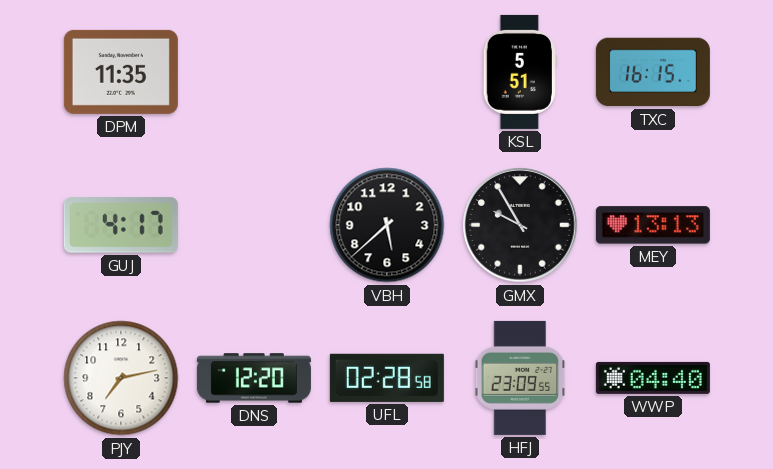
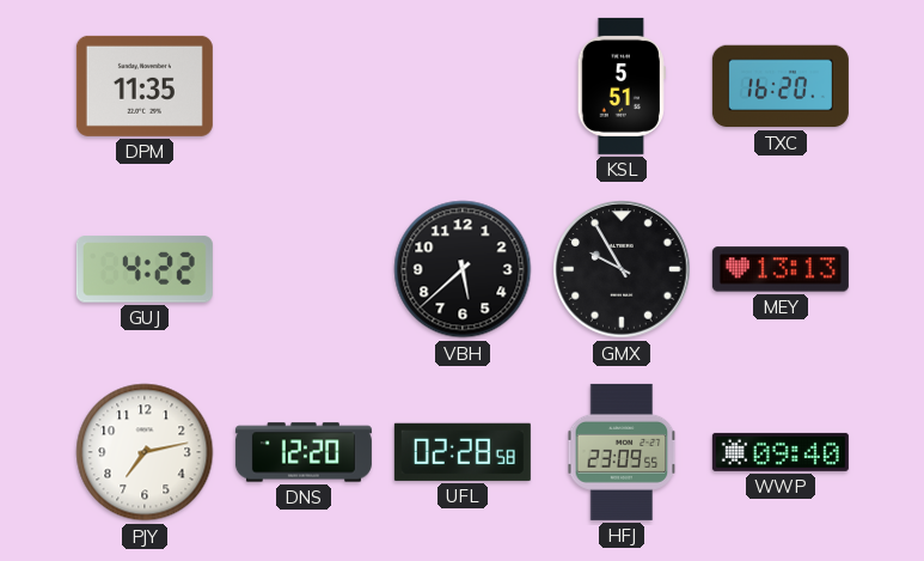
TXC: 16:15 -> 16:20 (781, 86)
GUJ: 4:17 -> 4:22 (145, 269)
WWP: 04:40 -> 09:40 (781, 452)
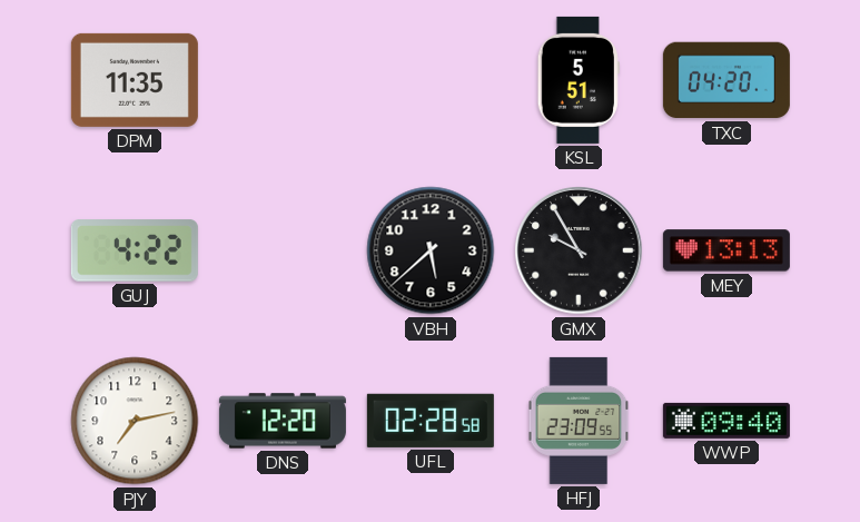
TXC: 16:20 -> 04:20 (726, 80)
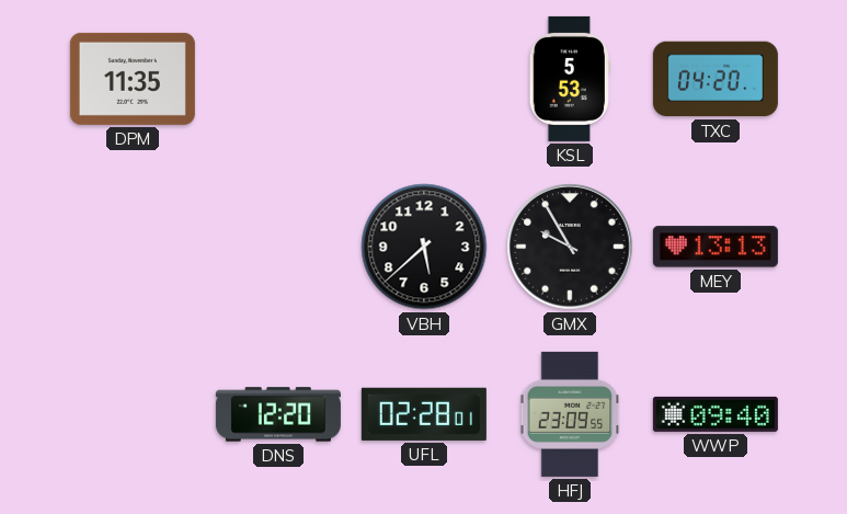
KSL: 5:51 -> 5:53 (570, 79)
GUJ: 4:22 -> none (135, 250)
PJY: 7:13 -> none (135, 421)
UFL: 02:28:58 -> 02:28:01 (424, 414)
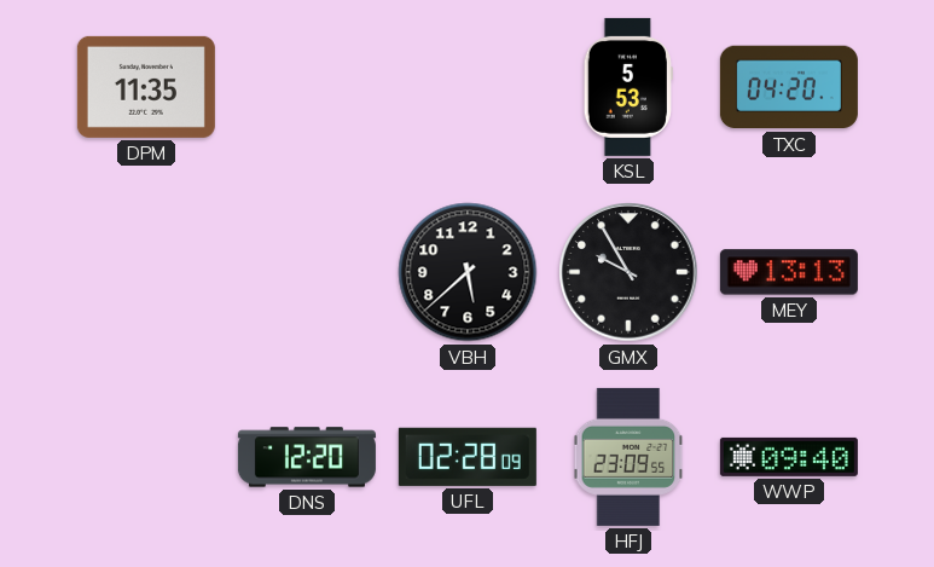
UFL: 02:28:01 -> 02:28:09 (468, 457)
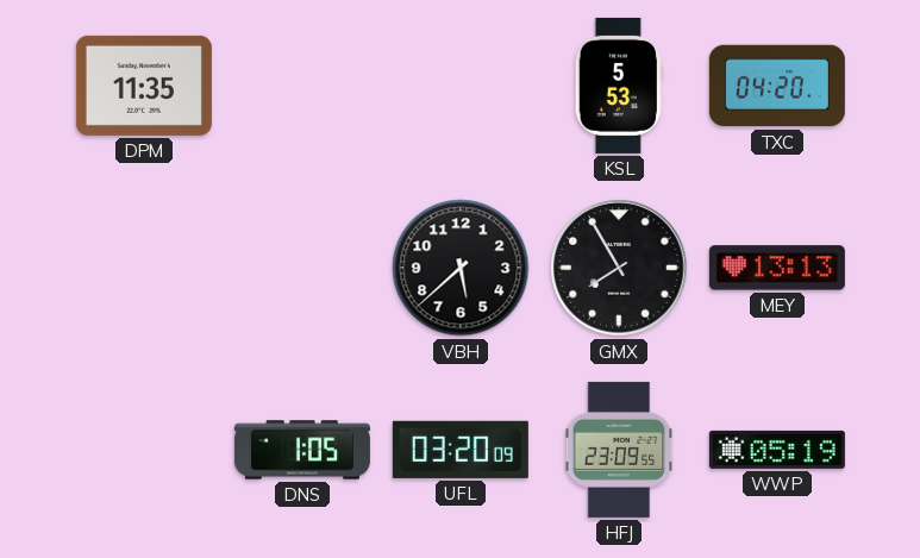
GMX: 9:55 -> 7:55 (619, 268)
DNS: 12:20 -> 1:05 (302, 450)
UFL: 02:28 -> 03:20 (461, 450)
WWP: 09:40 -> 05:19 (777, 450)
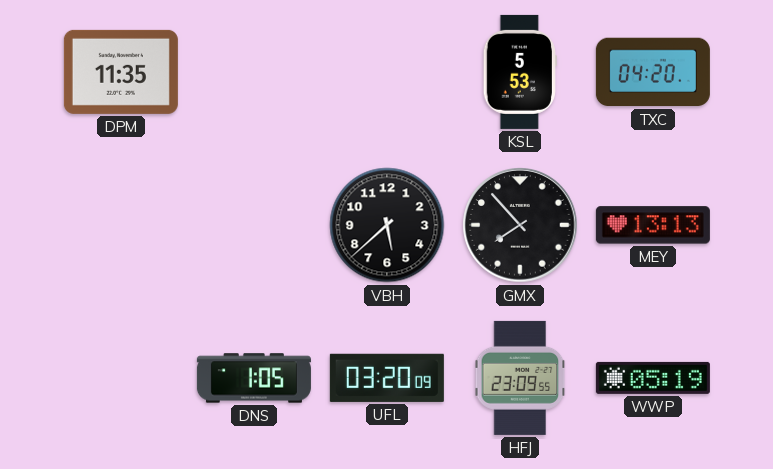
GMX: 7:55 -> 7:53 (520, 225)
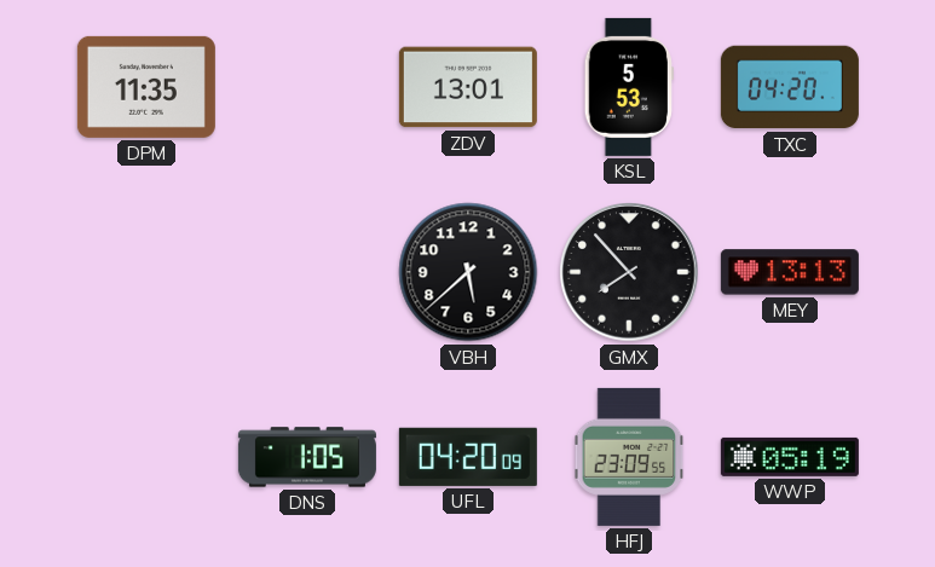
ZDV: none -> 13:01 (468, 87)
UFL: 03:20 -> 04:20 (468, 457)
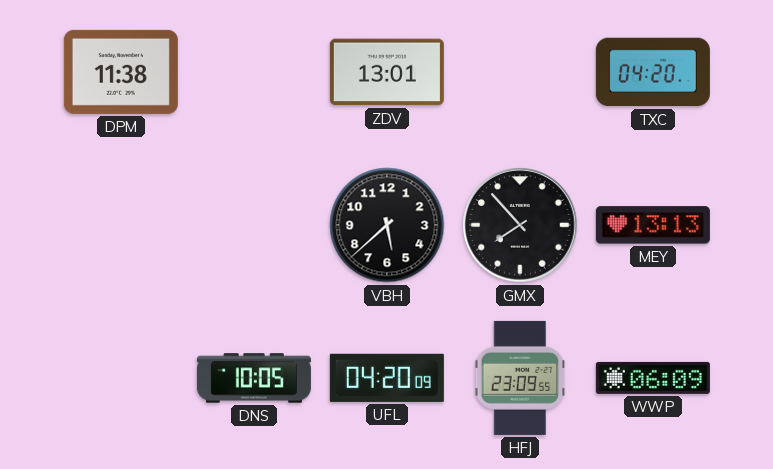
DPM: 11:35 -> 11:38 (121, 72)
KSL: 5:53 -> none (629, 87)
DNS: 1:05 -> 10:05 (254, 378)
WWP: 05:19 -> 06:09 (653, 378)
